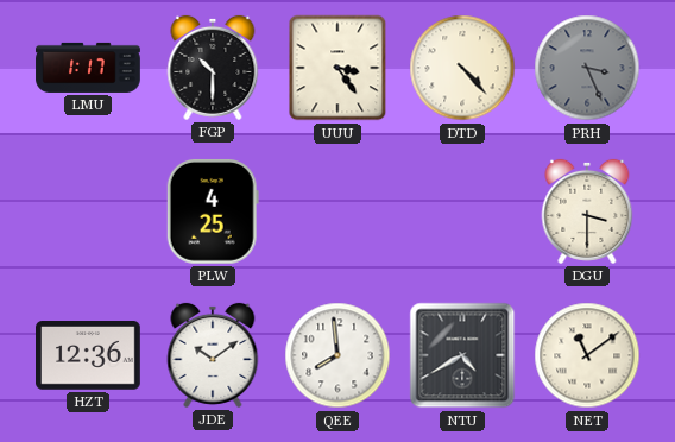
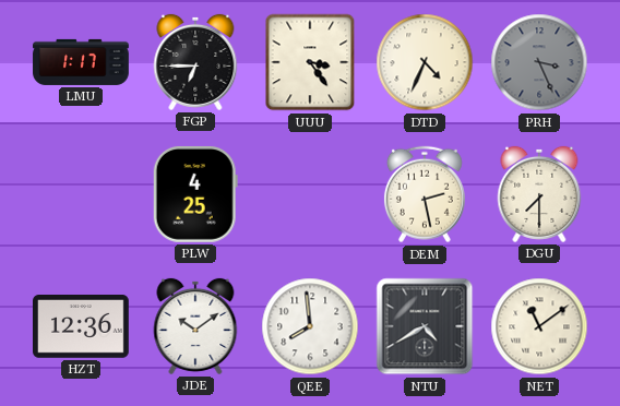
FGP: 10:30 -> 6:45 (195, 62)
DTD: 4:23 -> 4:34 (425, 62)
DEM: none -> 2:28 (425, 194)
DGU: 3:30 -> 7:30 (539, 194)
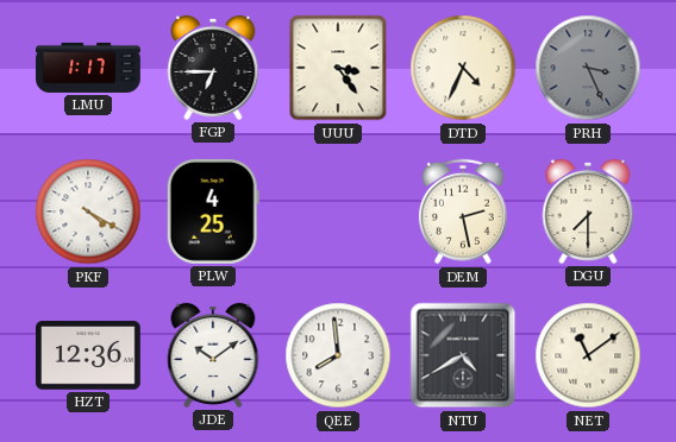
PKF: none -> 4:20 (88, 211)
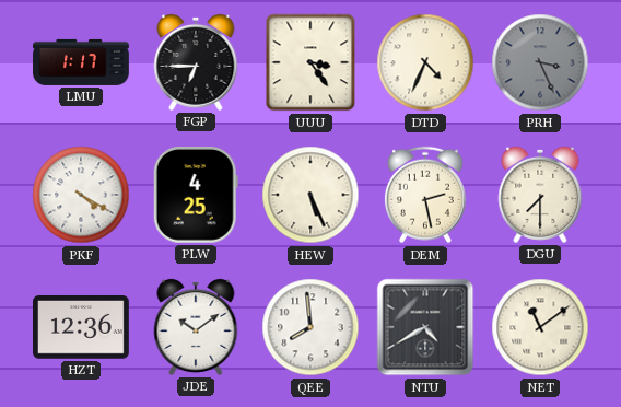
HEW: none -> 5:26 (310, 195)
